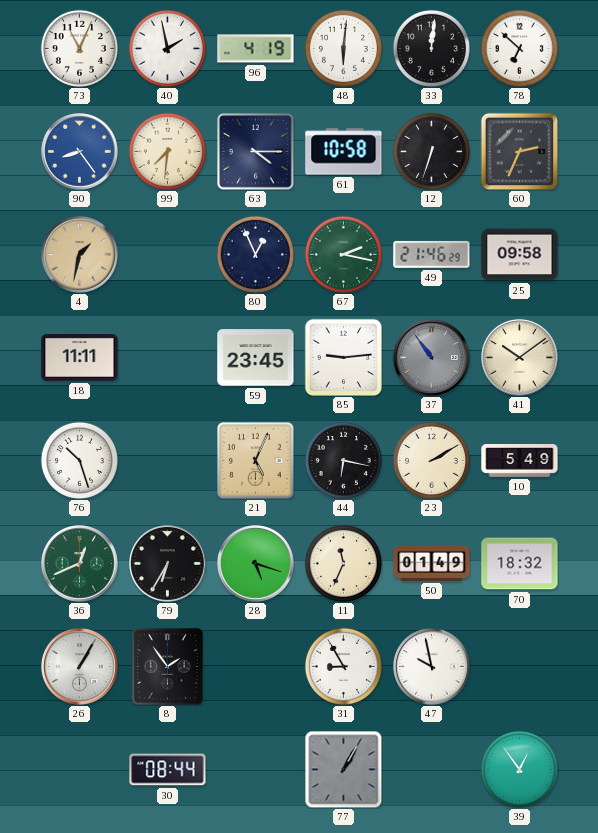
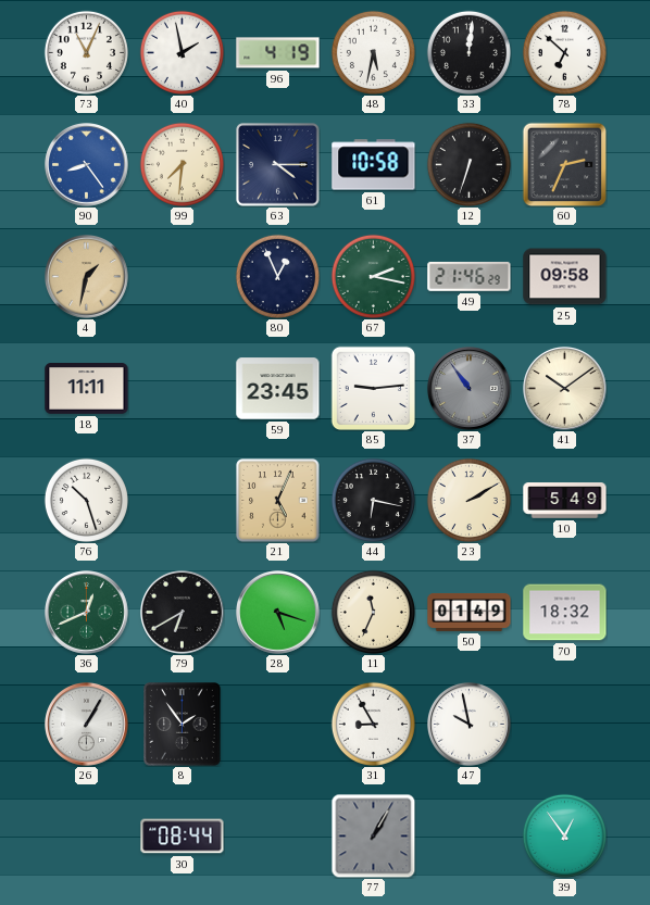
48: 6:01 -> 5:32 (373, 52)
79: 6:35 -> 6:40 (183, 613)
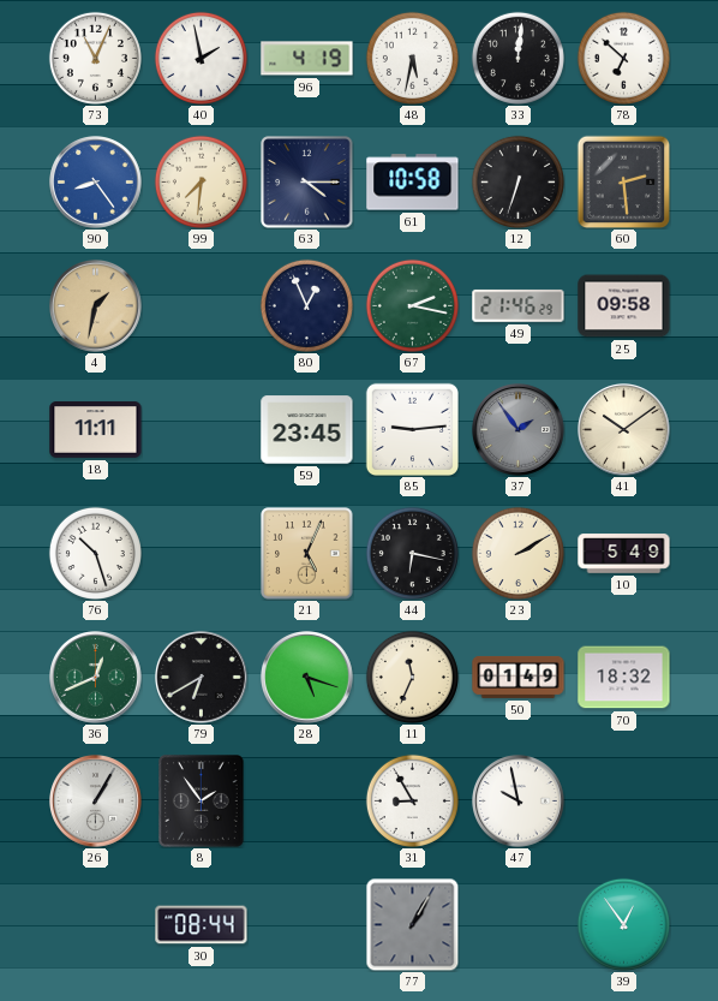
60: 2:34 -> 2:29 (623, 181)
37: 10:54 -> 1:54 (519, 430)
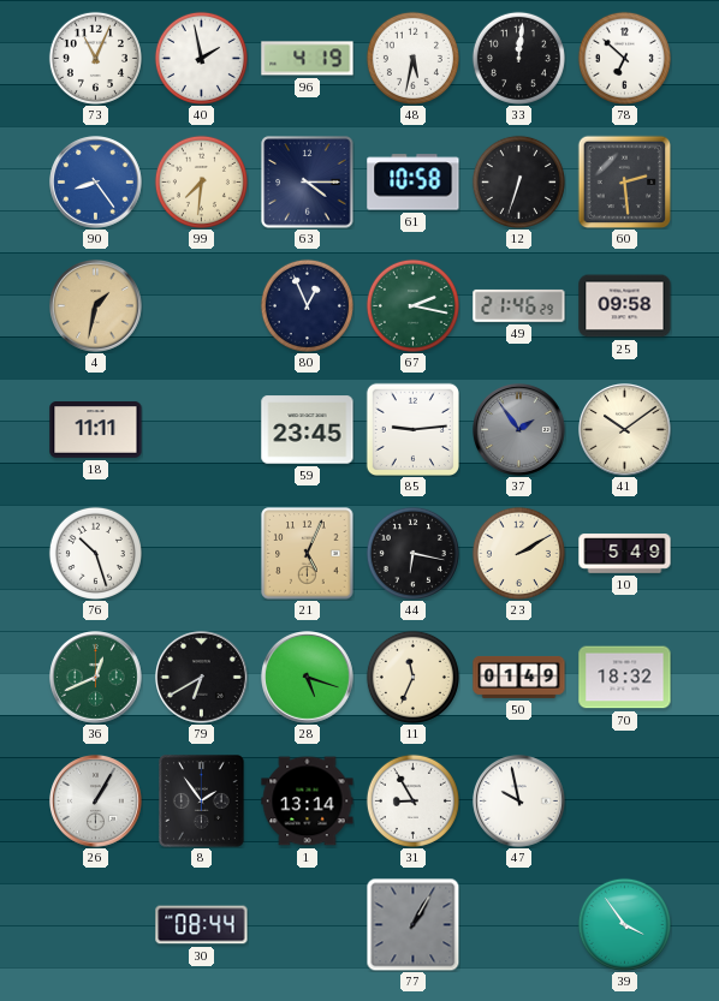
1: none -> 13:14 (308, 802)
39: 12:54 -> 3:54 (624, 924)
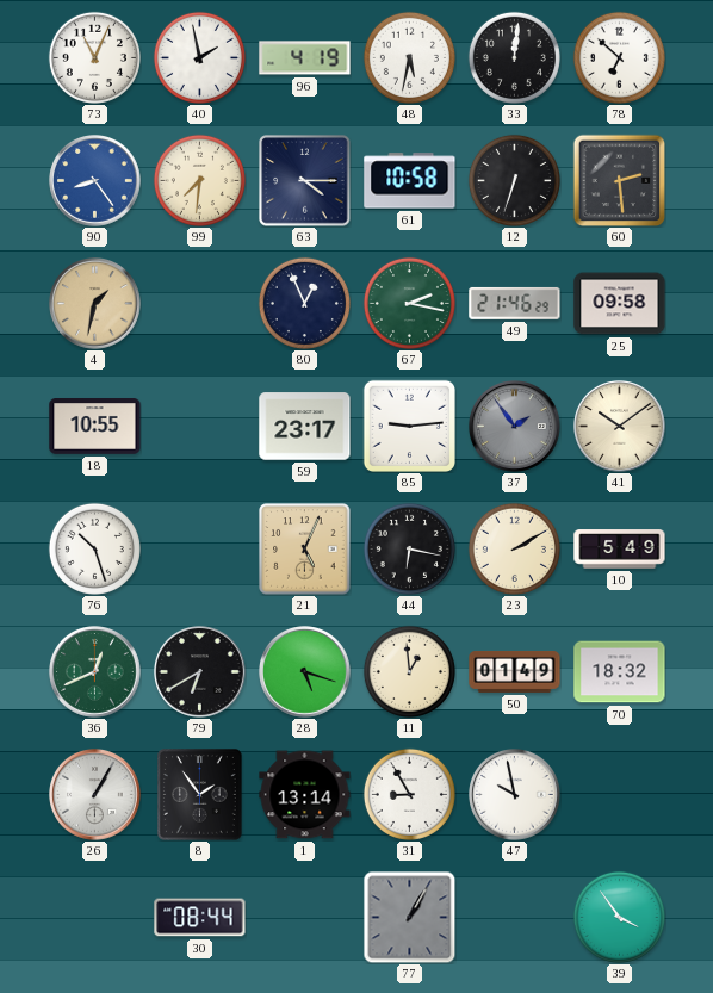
18: 11:11 -> 10:55 (95, 427)
59: 23:45 -> 23:17 (305, 427)
11: 11:34 -> 12:59 (409, 671)
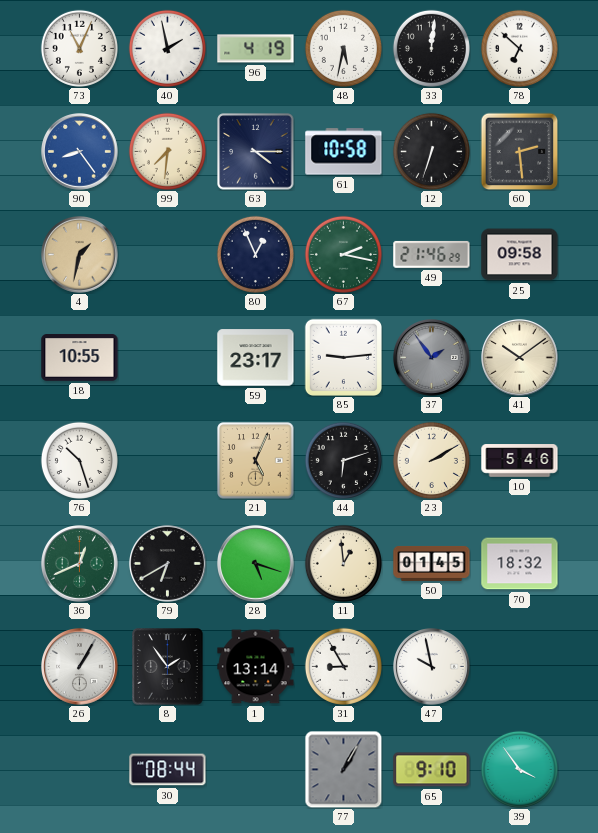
44: 6:17 -> 6:12 (343, 460)
10: 5:49 -> 5:46 (520, 461)
50: 01:49 -> 01:45 (432, 563)
65: none -> 9:10 (432, 770)
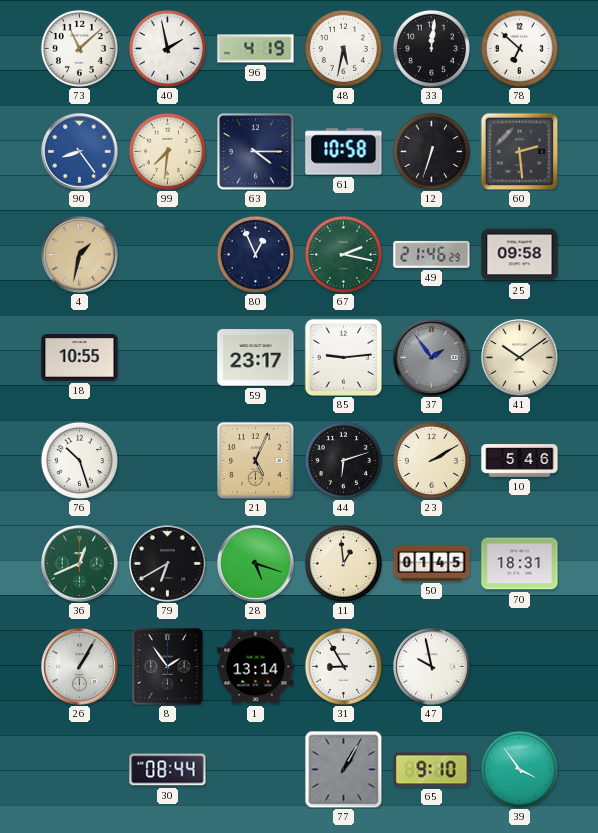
73: 11:04 -> 11:08 (79, 48)
70: 18:32 -> 18:31 (520, 564)
